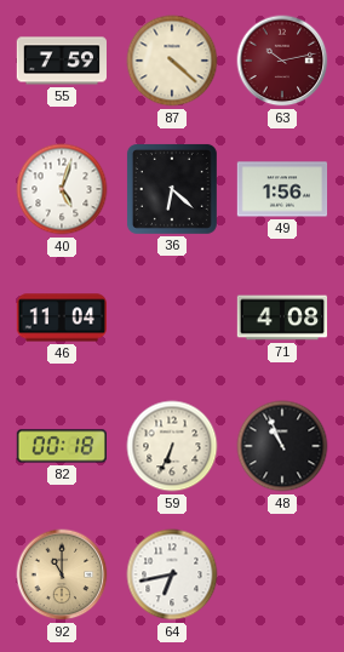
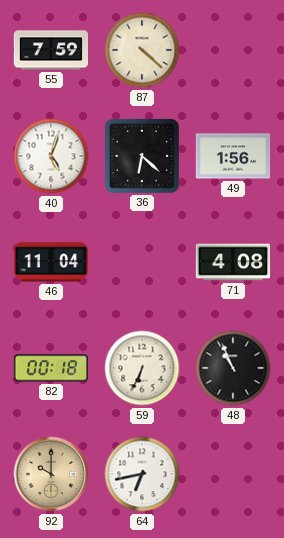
63: 10:13 -> none (282, 61)
92: 11:00 -> 10:00 (51, 474)
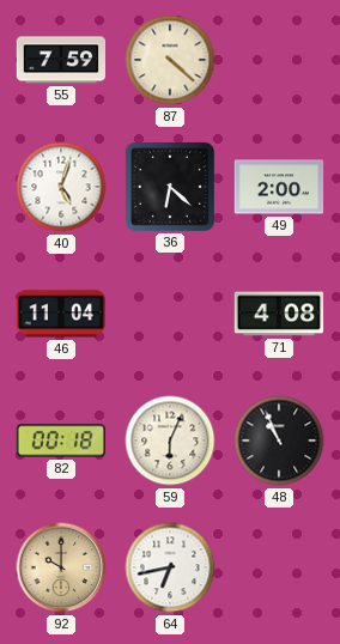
49: 1:56 -> 2:00 (279, 187)
59: 6:34 -> 6:04 (170, 441)
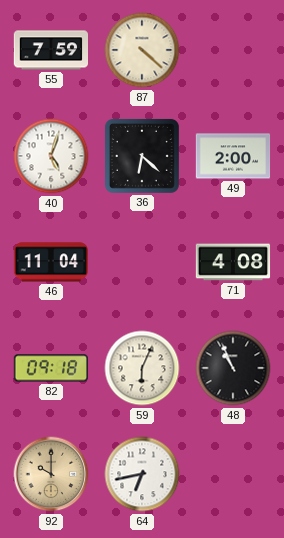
82: 00:18 -> 09:18 (50, 368)
